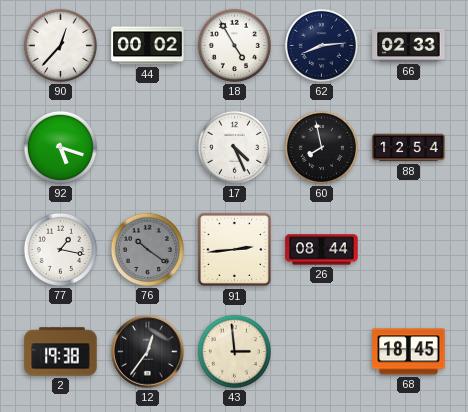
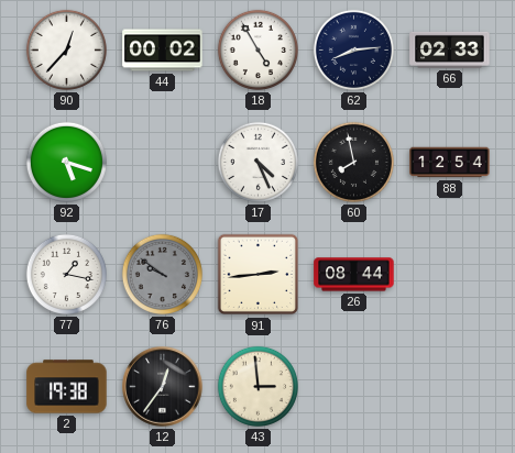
76: 10:21 -> 9:51 (162, 274)
68: 18:45 -> none (409, 352)
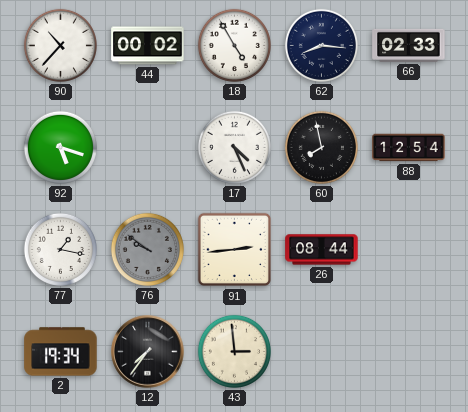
90: 12:37 -> 10:37 (60, 45)
62: 8:14 -> 8:16 (321, 45)
2: 19:38 -> 19:34 (61, 352)
12: 12:36 -> 7:36 (148, 352)
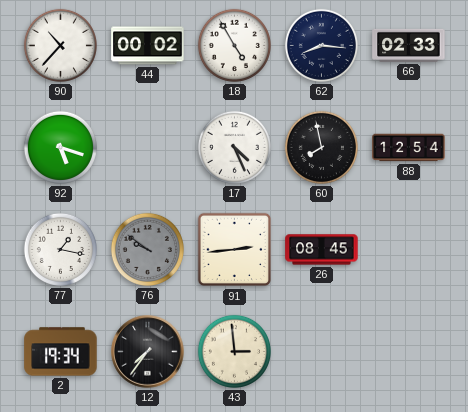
26: 08:44 -> 08:45 (322, 250)
